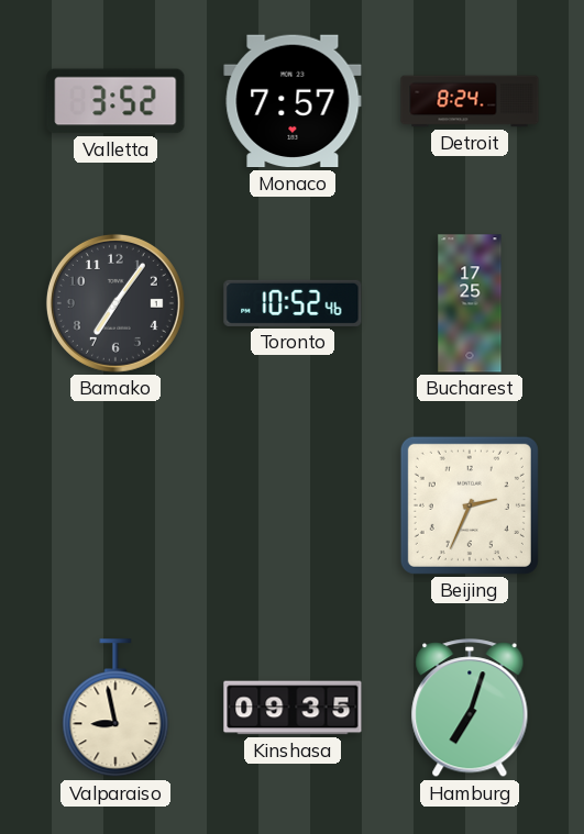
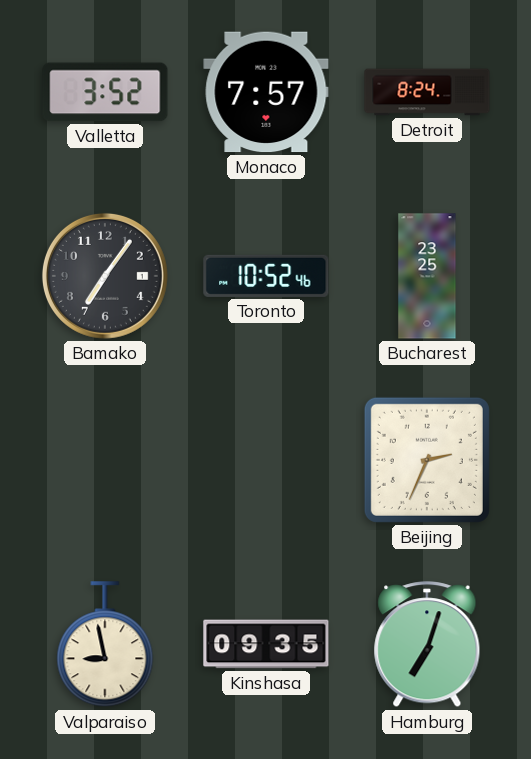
Bucharest: 17:25 -> 23:25 (427, 276)
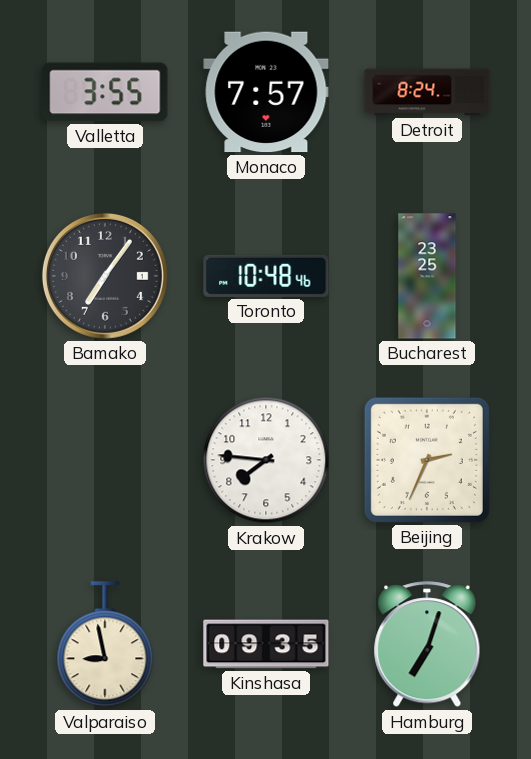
Valletta: 3:52 -> 3:55 (105, 92)
Toronto: 10:52 -> 10:48 (266, 276)
Krakow: none -> 7:46 (266, 460)
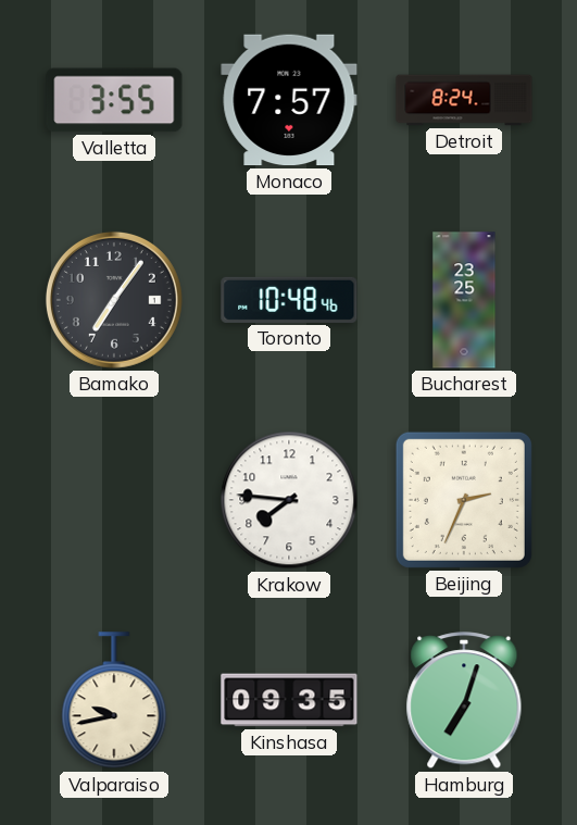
Valparaiso: 8:58 -> 9:43 (114, 701)
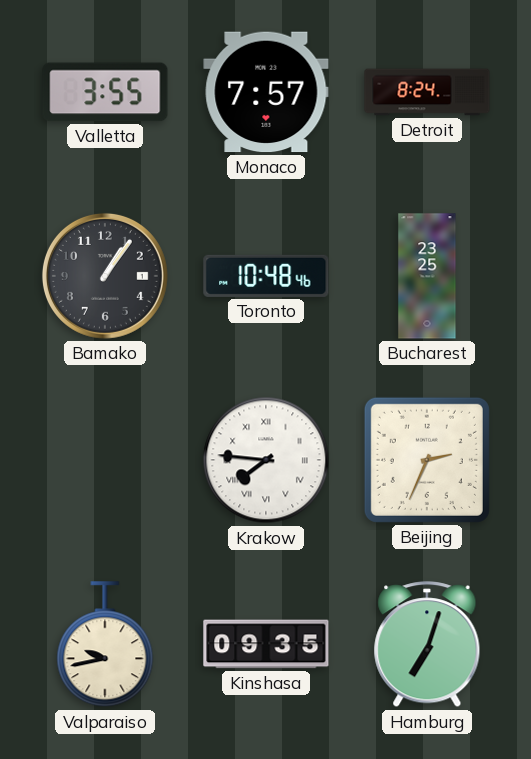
Bamako: 7:06 -> 1:06 (105, 276)
Krakow numerals: Arabic -> Roman (266, 460)
